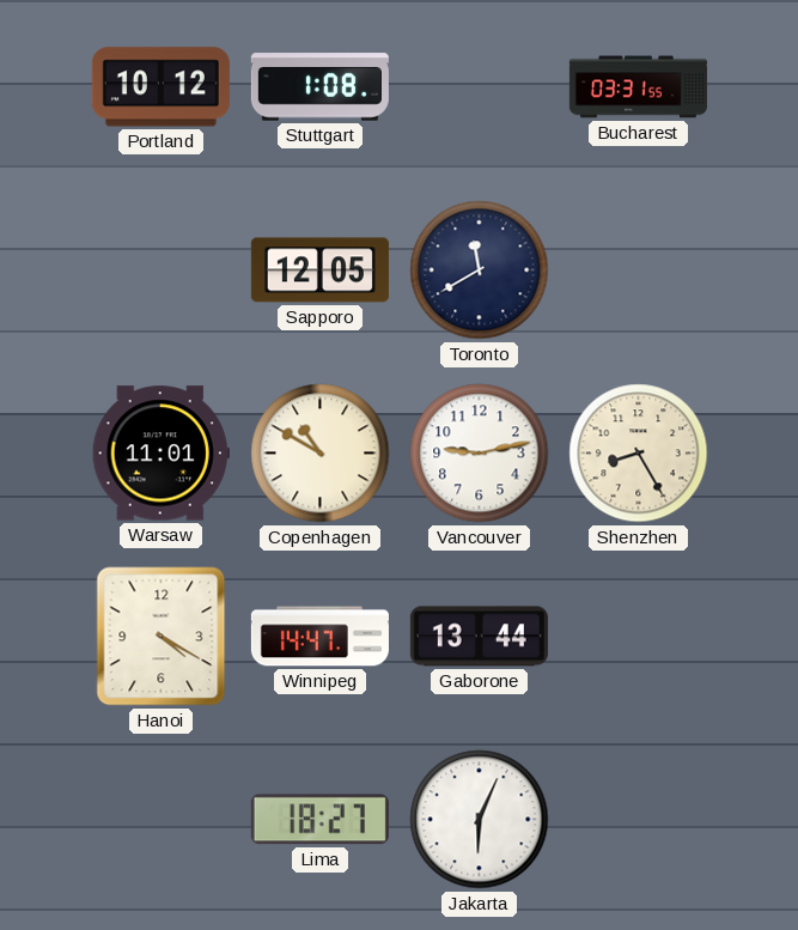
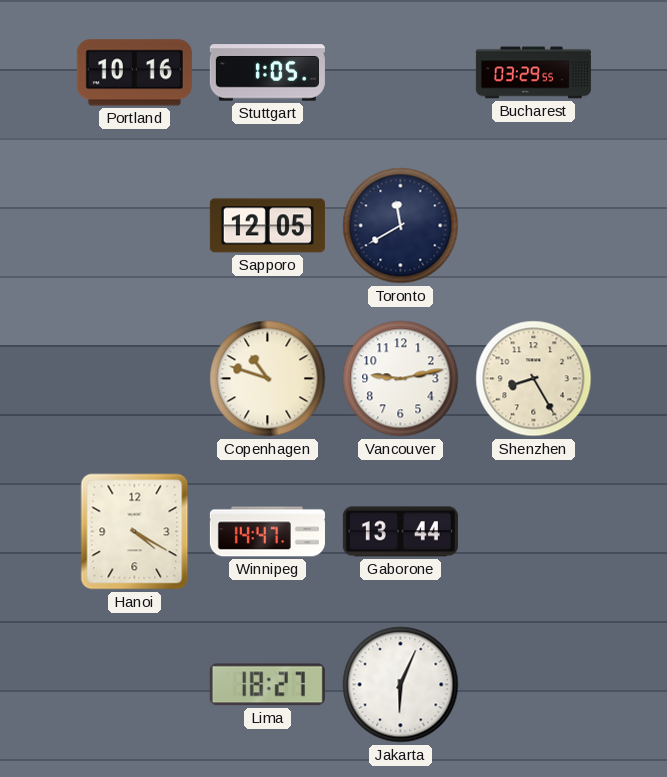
Portland: 10:12 -> 10:16 (134, 73)
Stuttgart: 1:08 -> 1:05 (267, 73)
Bucharest: 03:31 -> 03:29 (533, 73)
Warsaw: 11:01 -> none (160, 454)
Copenhagen: 10:50 -> 10:48 (268, 379)
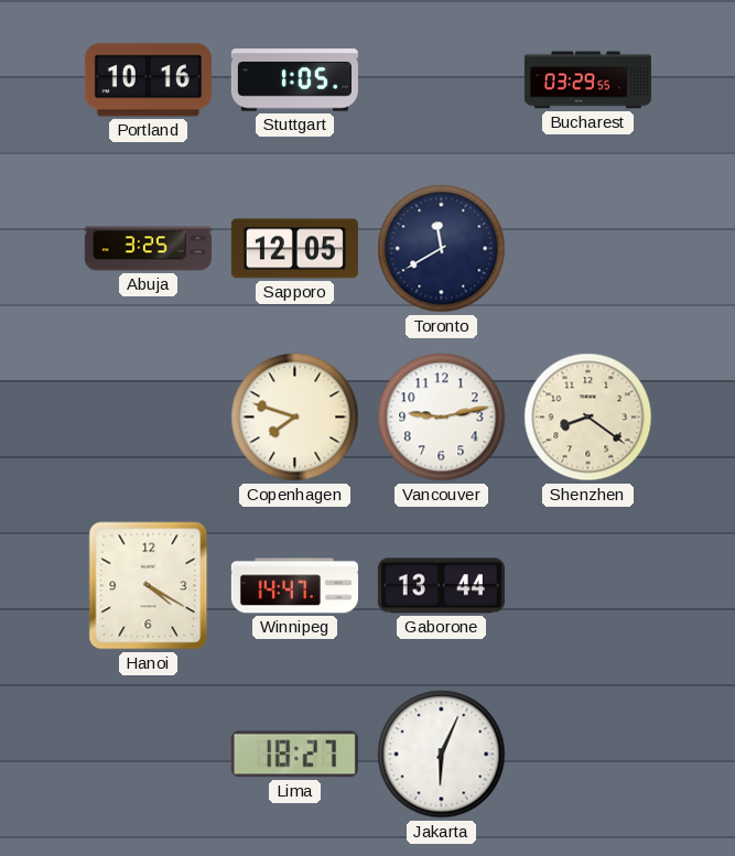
Abuja: none -> 3:25 (148, 249)
Copenhagen: 10:48 -> 7:48 (295, 418)
Shenzhen: 8:25 -> 8:21 (588, 418)
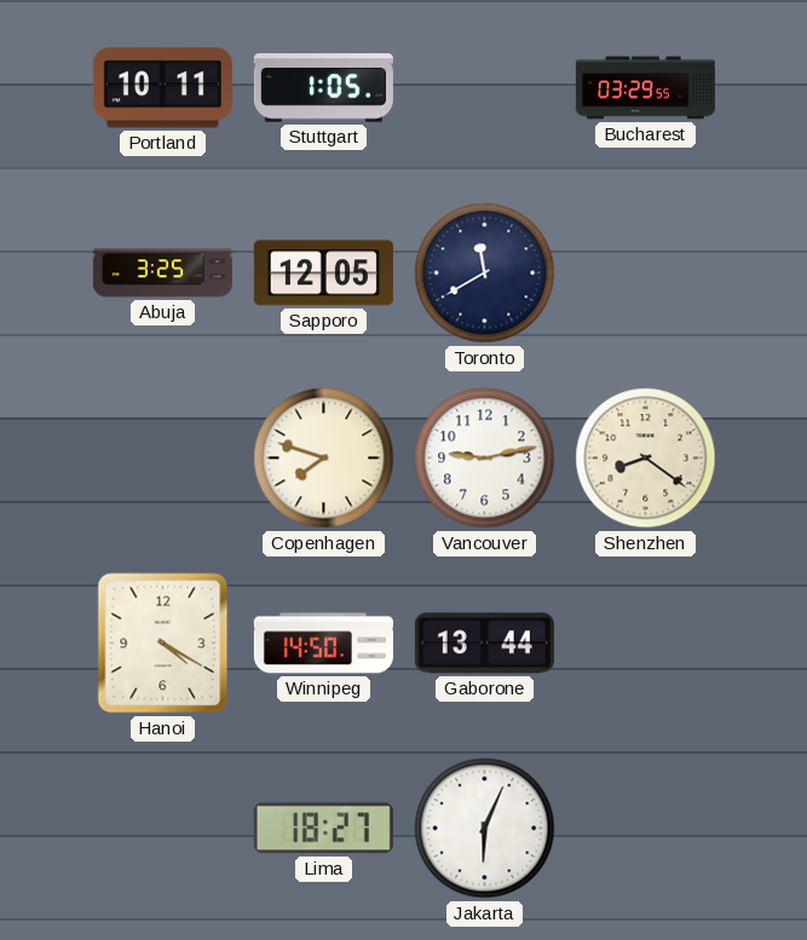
Portland: 10:16 -> 10:11 (162, 88)
Winnipeg: 14:47 -> 14:50 (323, 644)
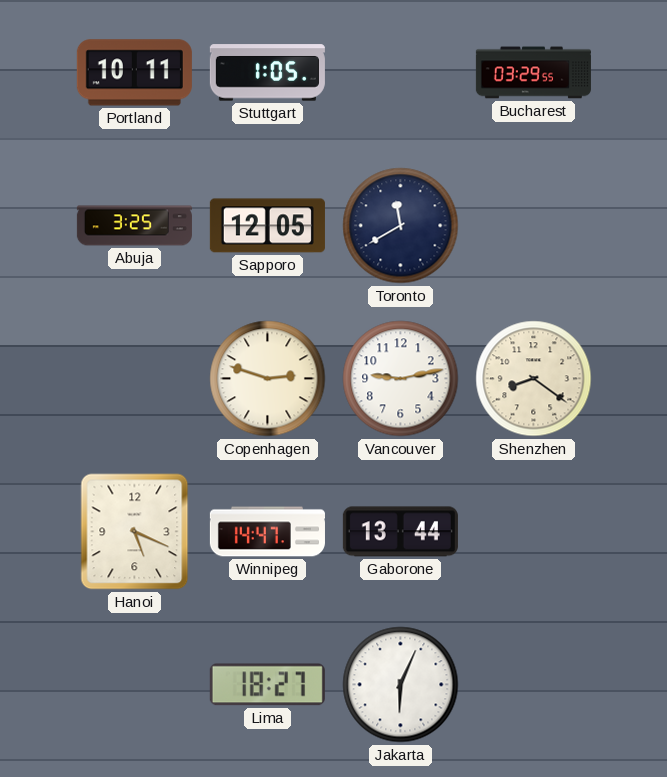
Copenhagen: 7:48 -> 2:48 (268, 379)
Hanoi: 4:20 -> 5:19 (135, 532)
Winnipeg: 14:50 -> 14:47 (267, 532)
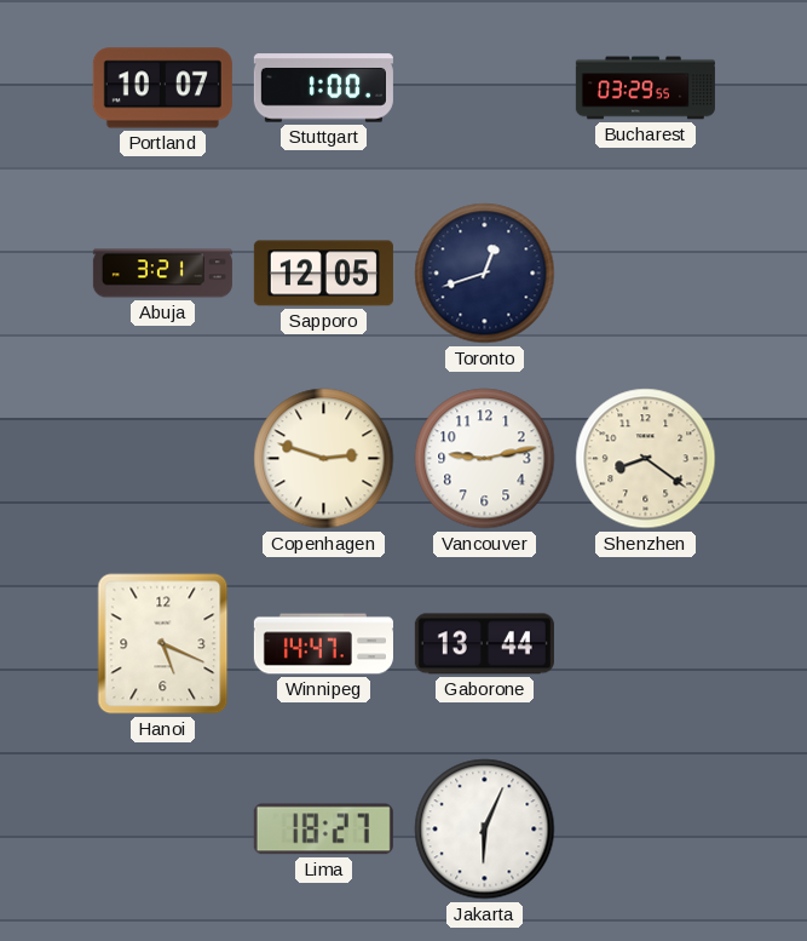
Portland: 10:11 -> 10:07 (162, 88)
Stuttgart: 1:05 -> 1:00 (323, 88)
Abuja: 3:25 -> 3:21 (162, 274)
Toronto: 11:40 -> 12:42 (485, 274)
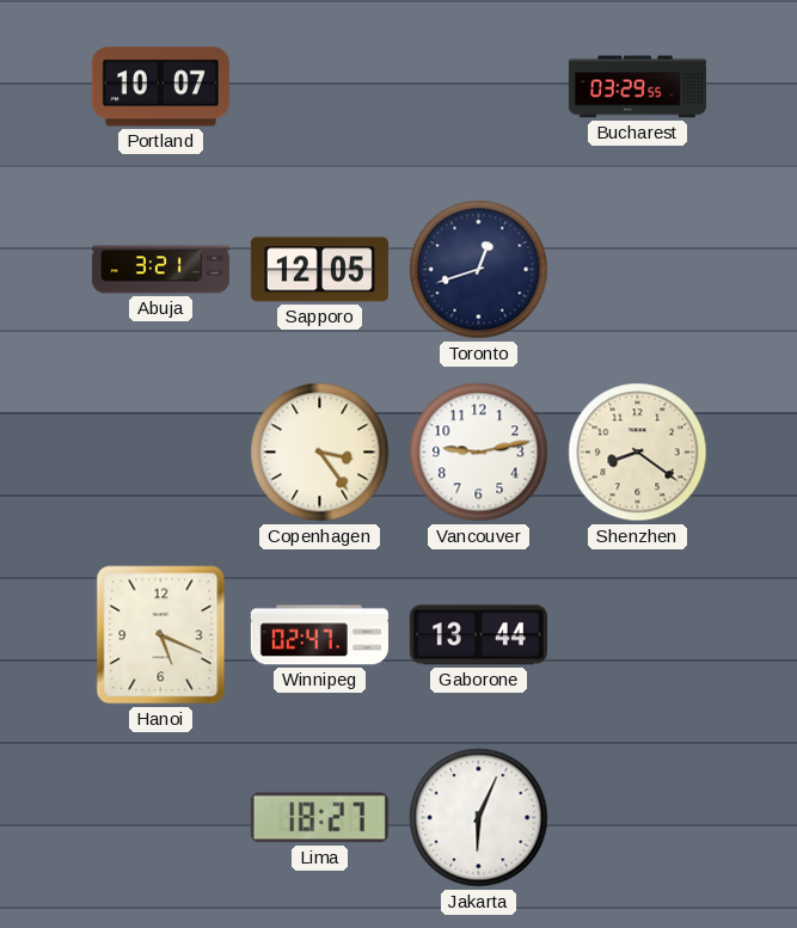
Stuttgart: 1:00 -> none (323, 88)
Copenhagen: 2:48 -> 3:24 (320, 453)
Winnipeg: 14:47 -> 02:47 (319, 635)
